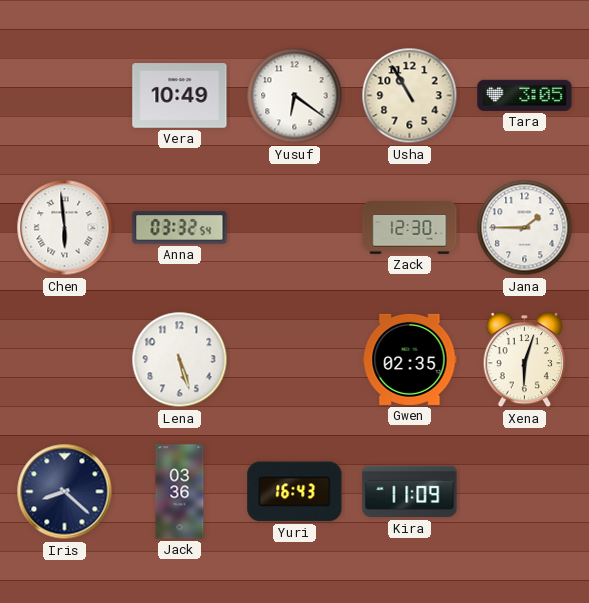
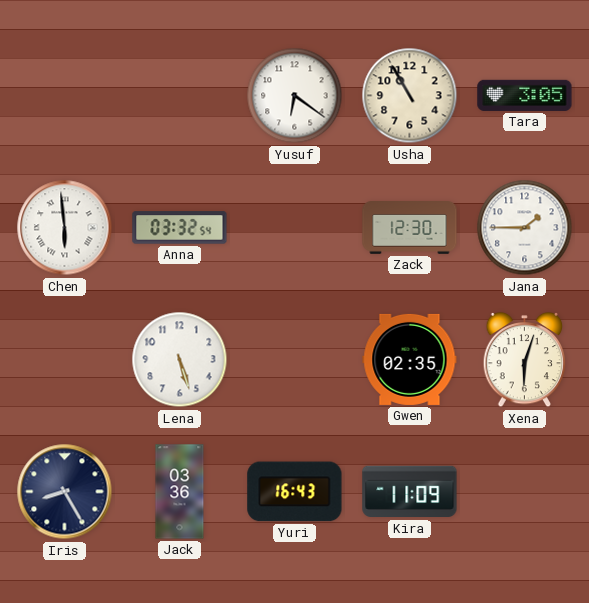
Vera: 10:49 -> none (180, 96)
Iris: 8:22 -> 8:25 (65, 492)
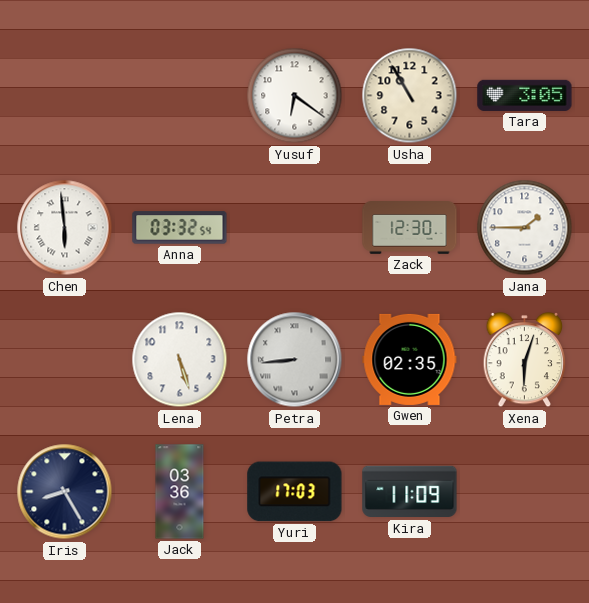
Petra: none -> 8:44 (295, 360)
Yuri: 16:43 -> 17:03 (295, 492)
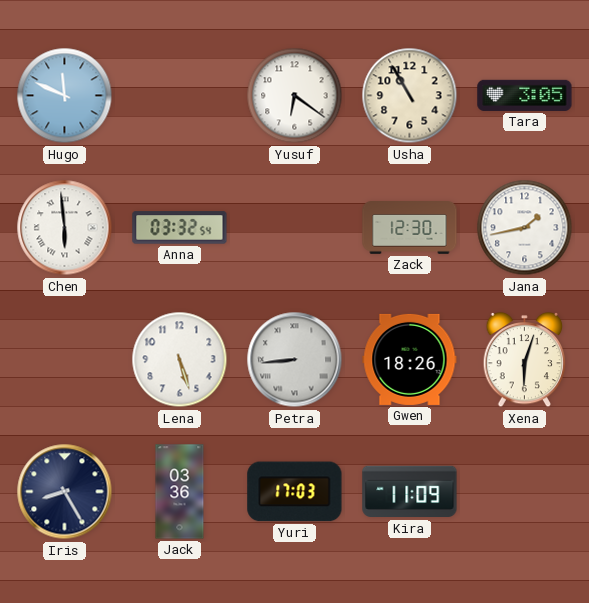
Hugo: none -> 11:49 (65, 96)
Jana: 1:45 -> 1:43 (525, 228)
Gwen: 02:35 -> 18:26 (410, 359)
